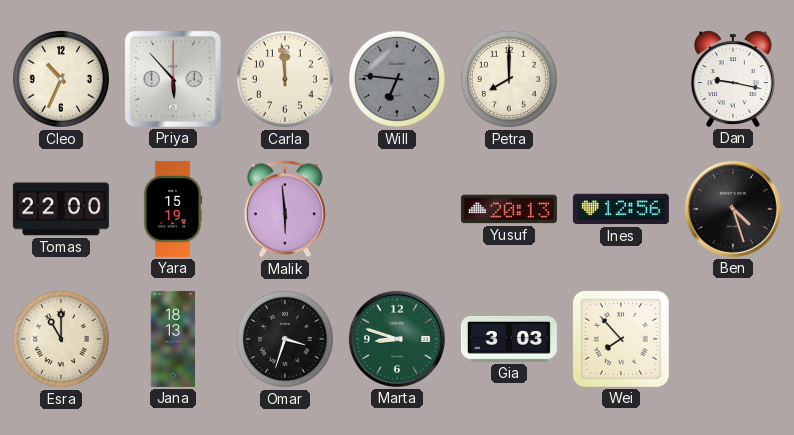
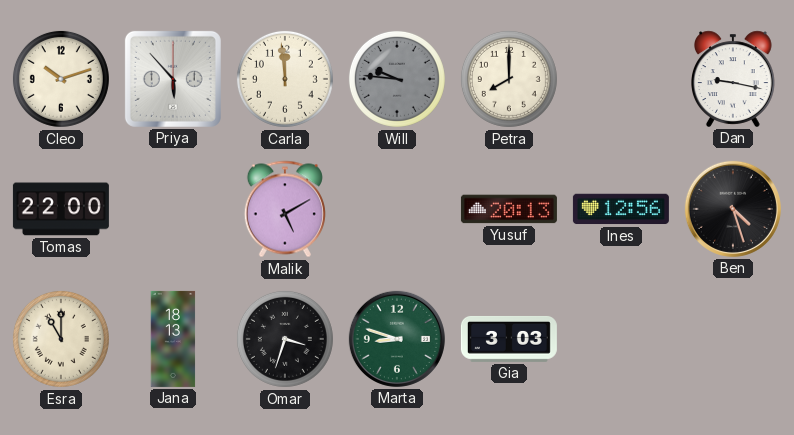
Cleo: 10:34 -> 10:12 (61, 79)
Will: 6:46 -> 9:46 (397, 79)
Yara: 15:19 -> none (173, 209)
Malik: 5:59 -> 5:10 (285, 209)
Wei: 7:53 -> none (621, 339)
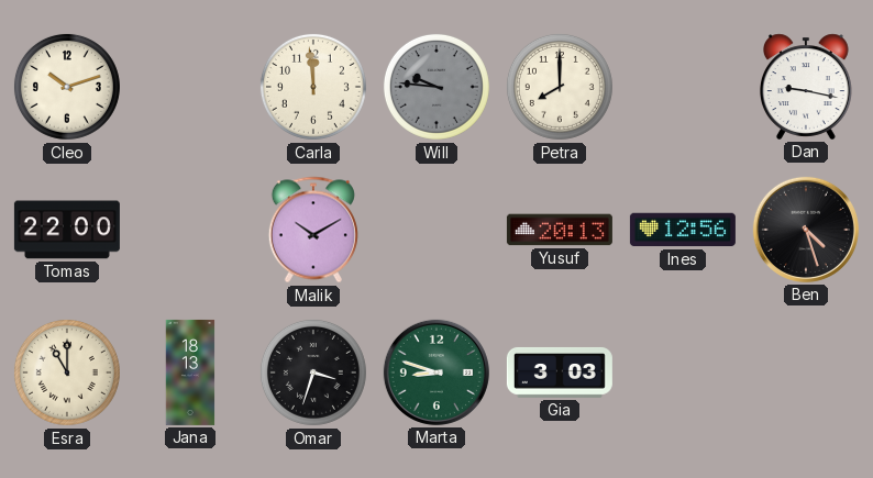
Priya: 5:53 -> none (173, 79)
Malik: 5:10 -> 10:10 (313, 230)
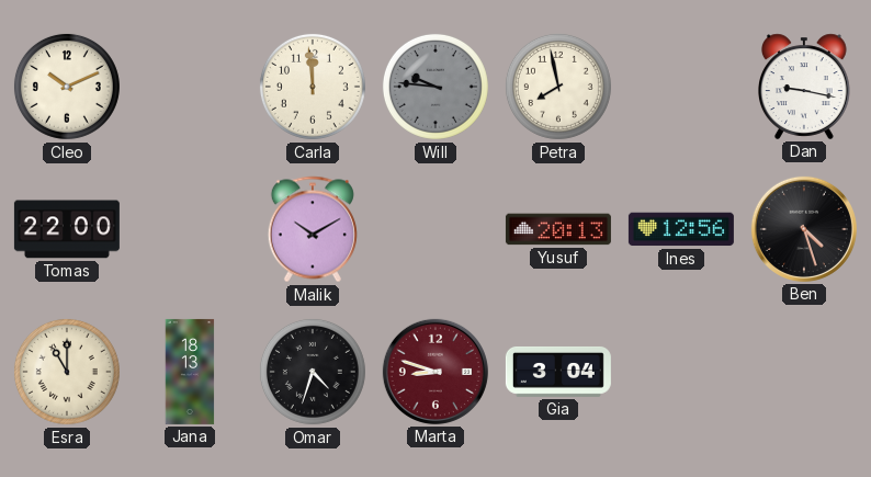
Cleo: 10:12 -> 10:11 (67, 87)
Petra: 8:00 -> 7:58 (558, 87)
Omar: 3:33 -> 4:33 (313, 372)
Marta dial: green -> burgundy (435, 372)
Gia: 3:03 -> 3:04 (558, 372)
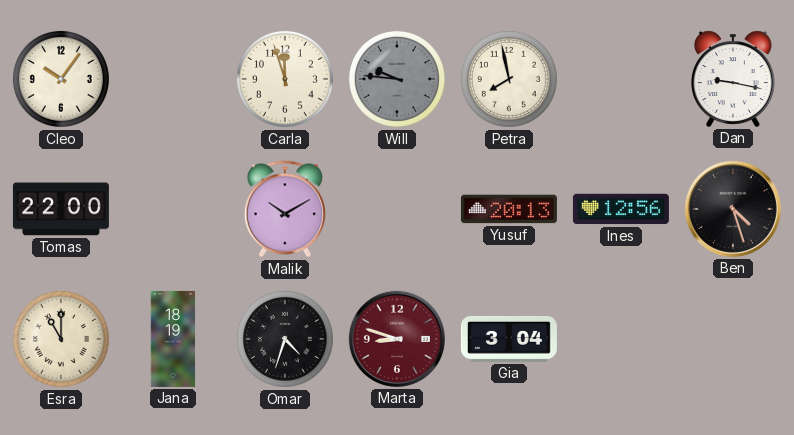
Cleo: 10:11 -> 10:06 (61, 79)
Carla: 11:59 -> 11:57 (285, 79)
Jana: 18:13 -> 18:19 (173, 339)
